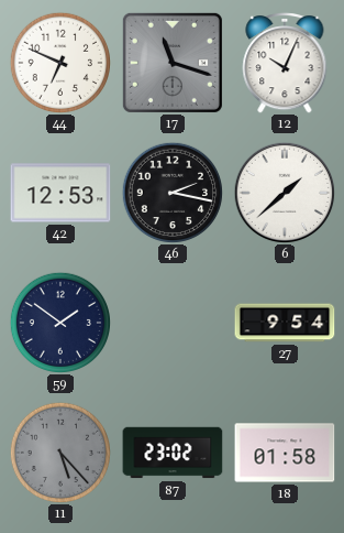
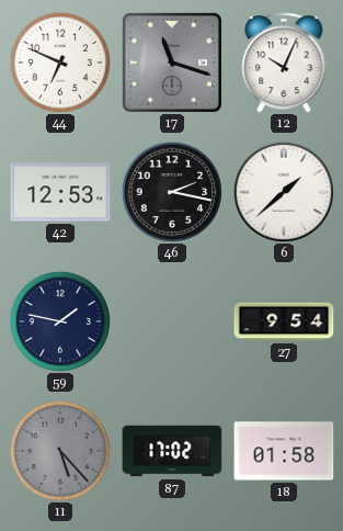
59: 1:51 -> 1:47 (59, 320)
87: 23:02 -> 17:02 (172, 451)
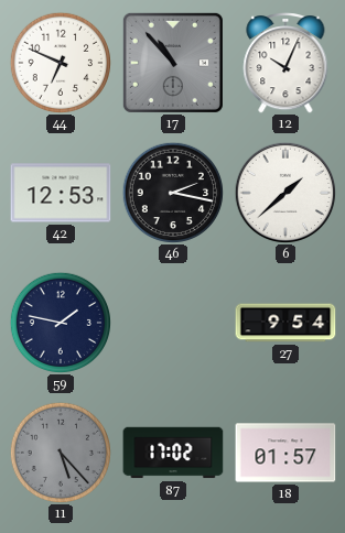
17: 11:18 -> 10:53 (173, 63)
18: 01:58 -> 01:57 (285, 453)
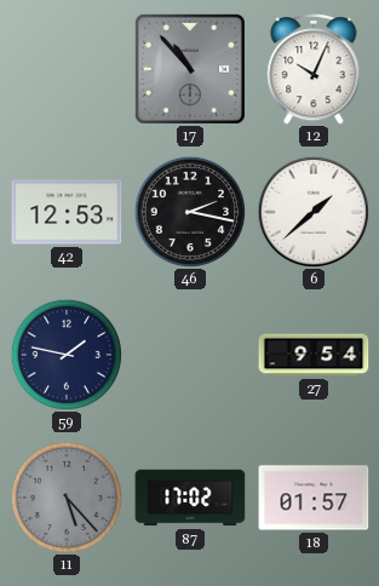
44: 6:49 -> none (60, 62)
